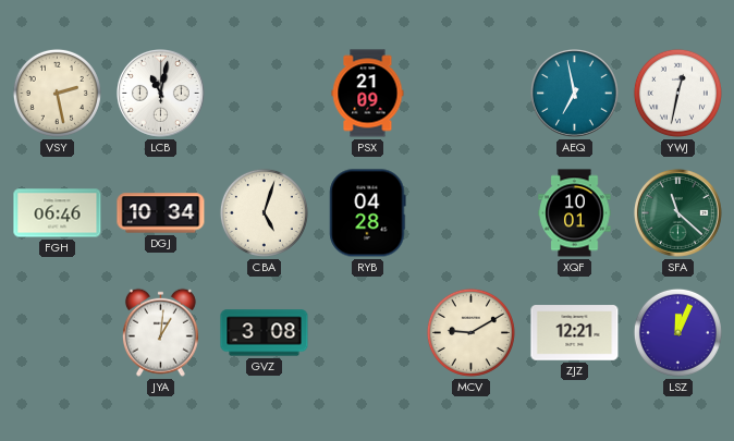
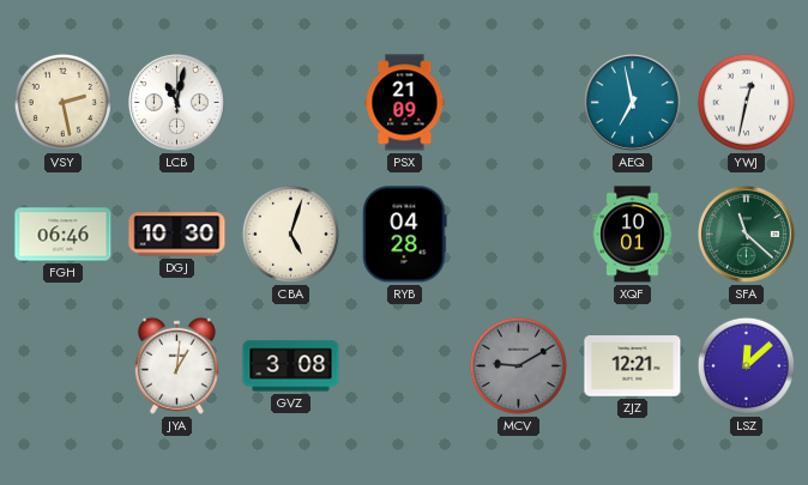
DGJ: 10:34 -> 10:30 (177, 235)
MCV dial: cream -> grey (518, 365)
LSZ: 12:04 -> 12:08 (746, 365)
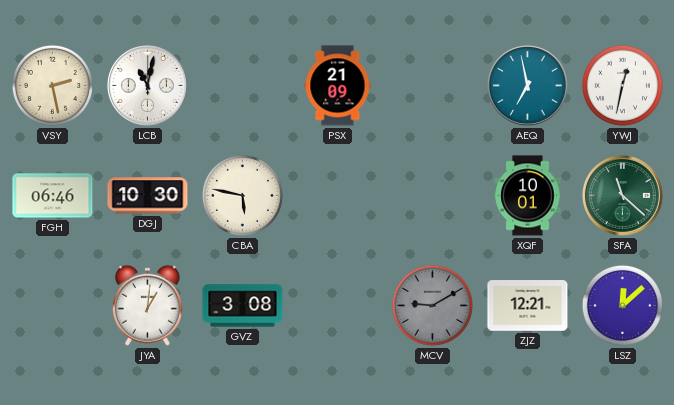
CBA: 5:03 -> 5:47 (242, 195)
RYB: 04:28 -> none (405, 235)
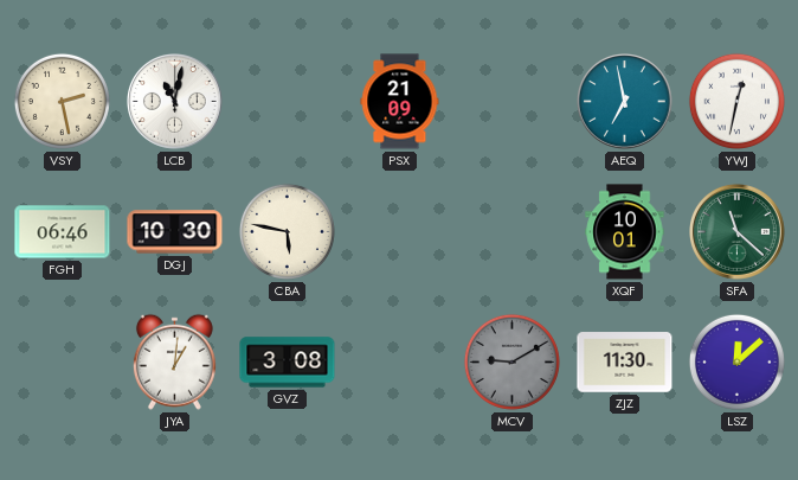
ZJZ: 12:21 -> 11:30 (625, 363)
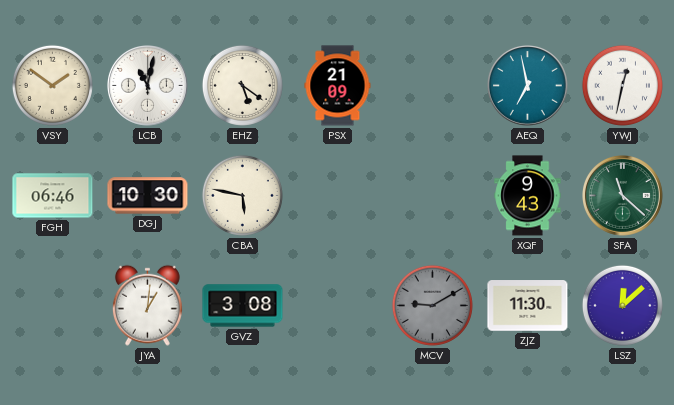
VSY: 2:28 -> 1:51 (52, 85)
EHZ: none -> 5:21 (242, 85)
XQF: 10:01 -> 9:43 (528, 196)
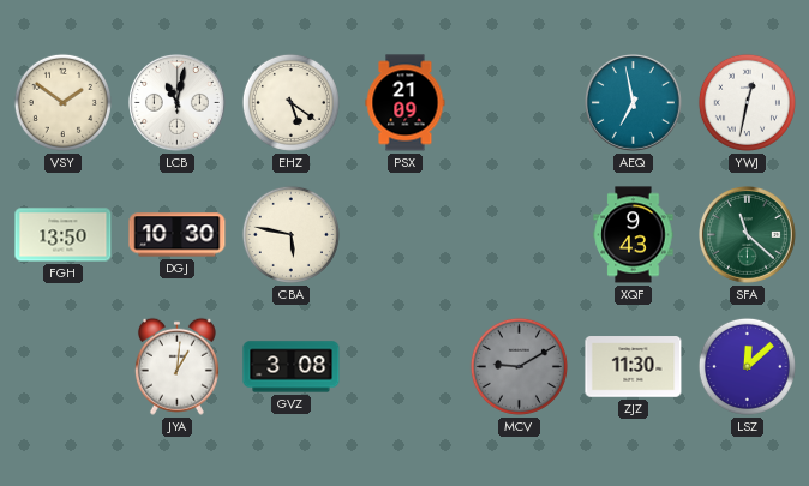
FGH: 06:46 -> 13:50 (64, 235)
